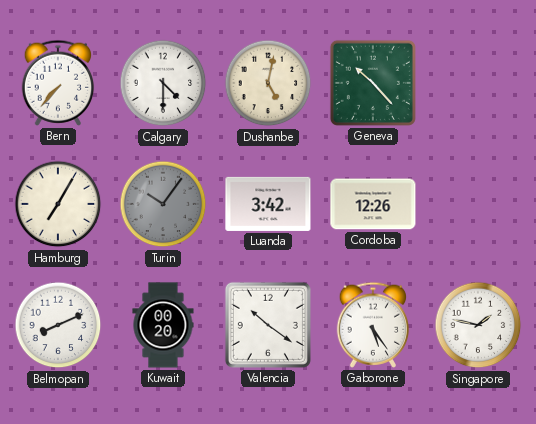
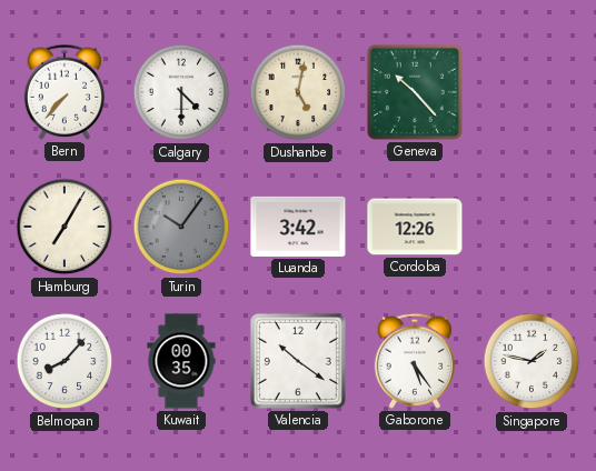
Belmopan: 8:11 -> 8:07 (64, 361)
Kuwait: 00:20 -> 00:35 (181, 361)
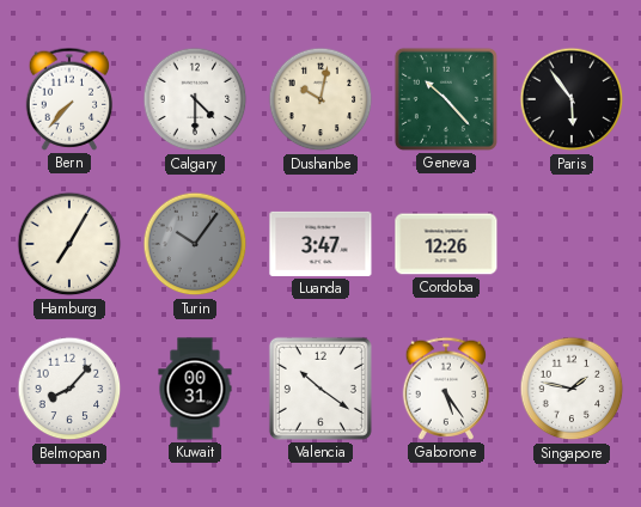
Dushanbe: 5:02 -> 10:02 (320, 99)
Paris: none -> 5:54 (572, 99)
Luanda: 3:42 -> 3:47 (320, 244)
Kuwait: 00:35 -> 00:31 (195, 389)
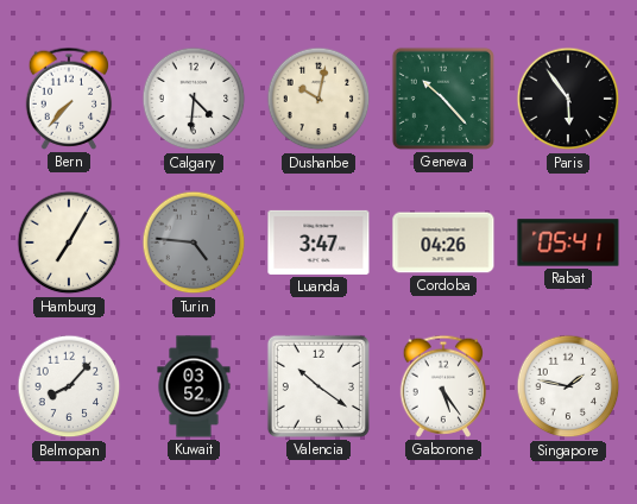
Calgary: 4:30 -> 4:31 (194, 99)
Turin: 10:06 -> 4:46 (194, 242)
Cordoba: 12:26 -> 04:26 (443, 242)
Rabat: none -> 05:41 (568, 242)
Kuwait: 00:31 -> 03:52 (194, 386)
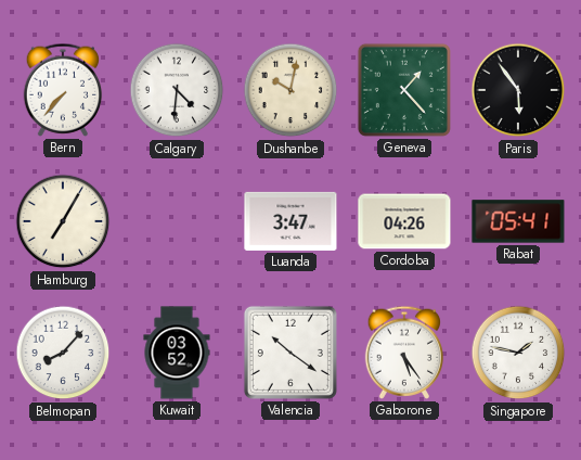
Geneva: 10:23 -> 1:23 (404, 90)
Turin: 4:46 -> none (194, 242)
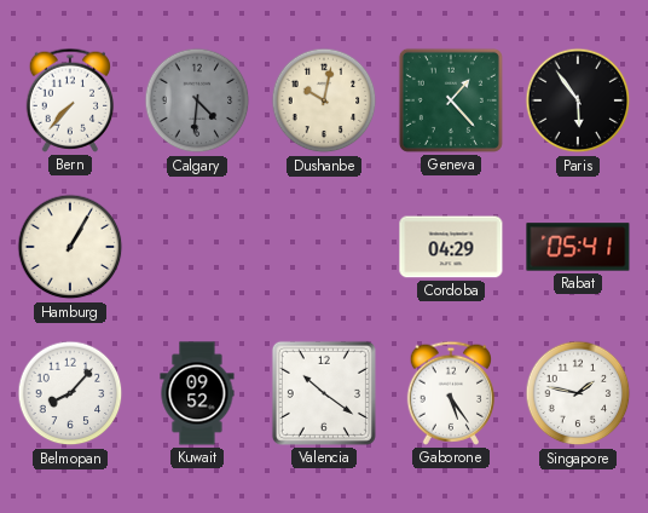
Calgary dial: white -> grey (197, 100)
Hamburg: 7:05 -> 1:05 (70, 247)
Luanda: 3:47 -> none (290, 221)
Cordoba: 04:26 -> 04:29 (451, 247)
Kuwait: 03:52 -> 09:52 (197, 393)
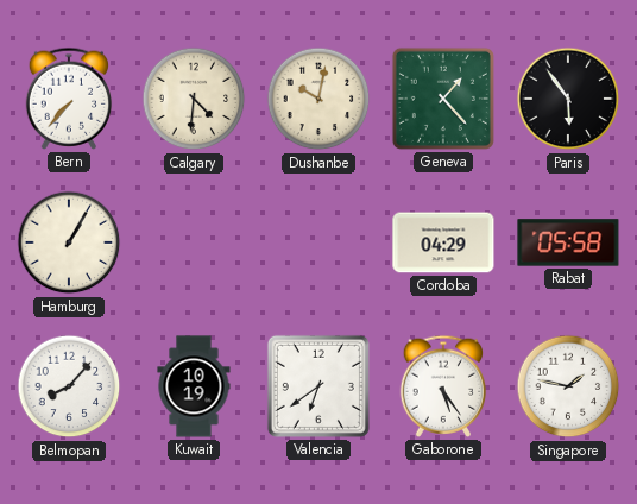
Calgary dial: grey -> cream (194, 99)
Rabat: 05:41 -> 05:58 (568, 242)
Kuwait: 09:52 -> 10:19 (194, 386)
Valencia: 10:21 -> 6:39 (318, 386)
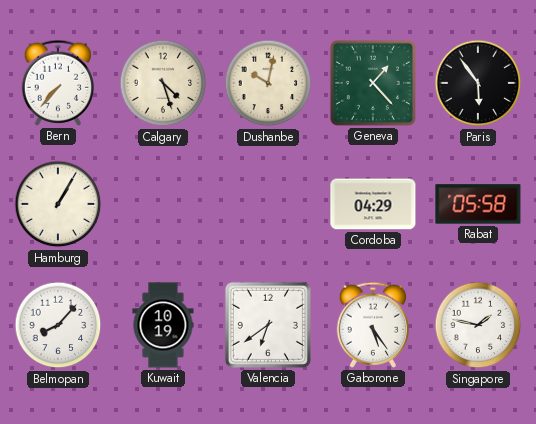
Calgary: 4:31 -> 4:27 (163, 83)
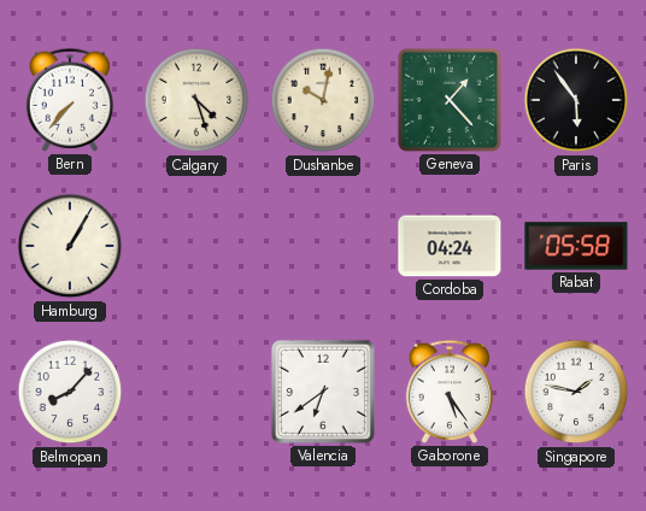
Cordoba: 04:29 -> 04:24 (450, 246)
Kuwait: 10:19 -> none (163, 325)
